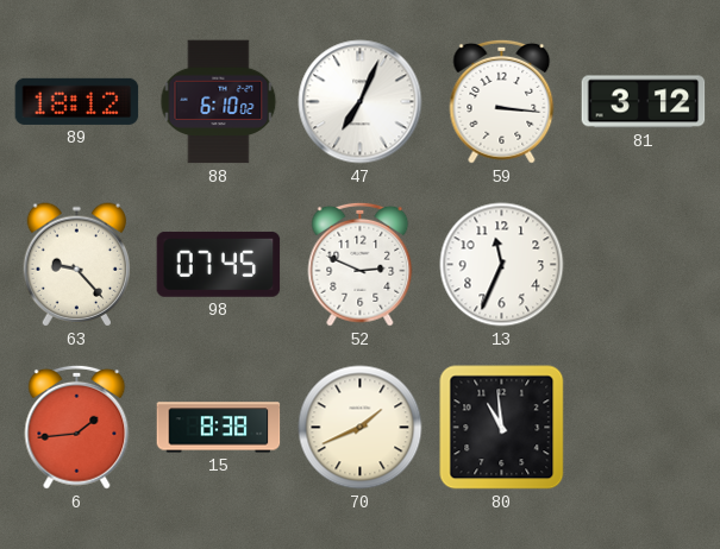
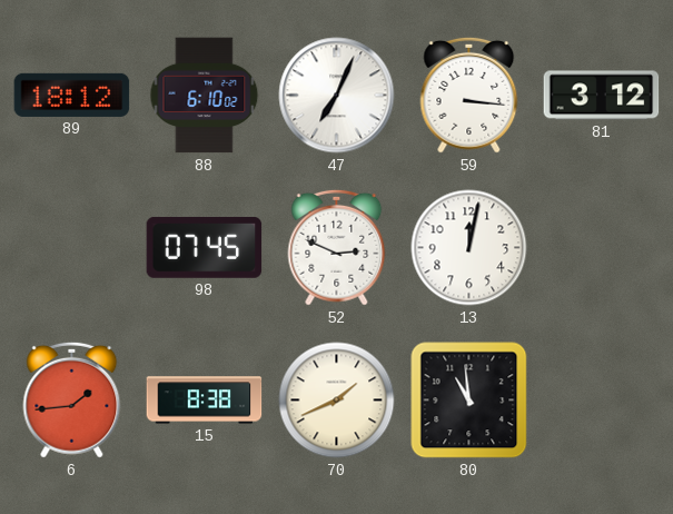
63: 9:23 -> none (77, 265)
13: 11:34 -> 12:02 (469, 248)
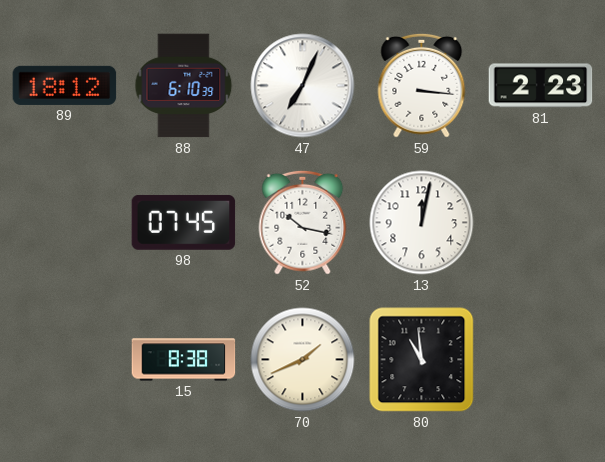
88: 6:10:02 -> 6:10:39 (184, 86)
81: 3:12 -> 2:23 (541, 86)
52: 2:49 -> 10:17 (303, 222)
6: 1:44 -> none (72, 399)
